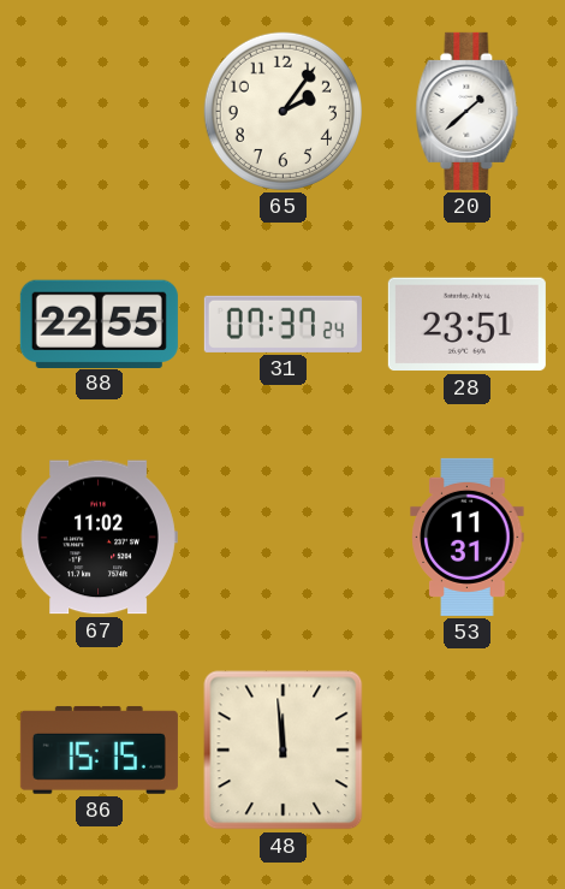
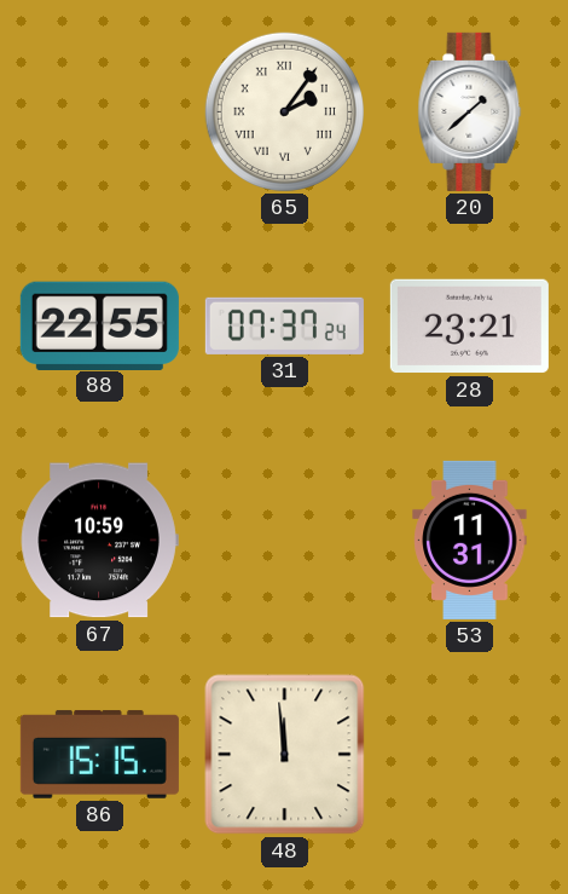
65 numerals: Arabic -> Roman (284, 111)
28: 23:51 -> 23:21 (469, 327)
67: 11:02 -> 10:59 (99, 541)
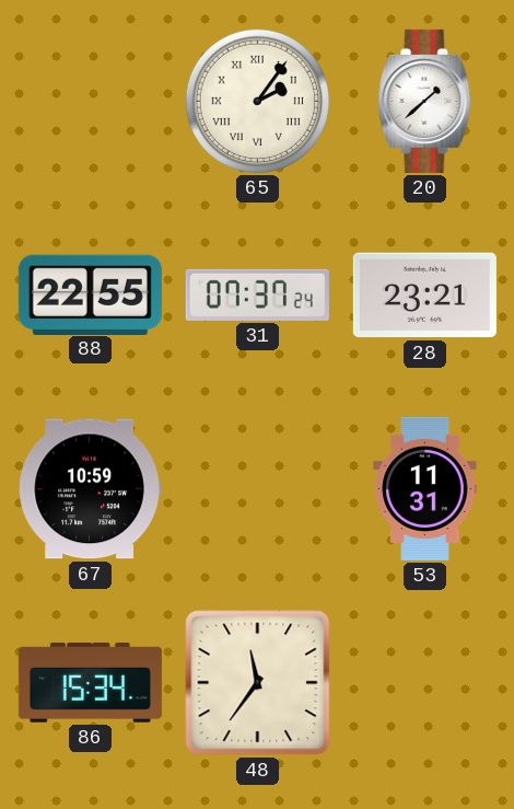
86: 15:15 -> 15:34 (90, 682)
48: 11:59 -> 11:36 (258, 683)
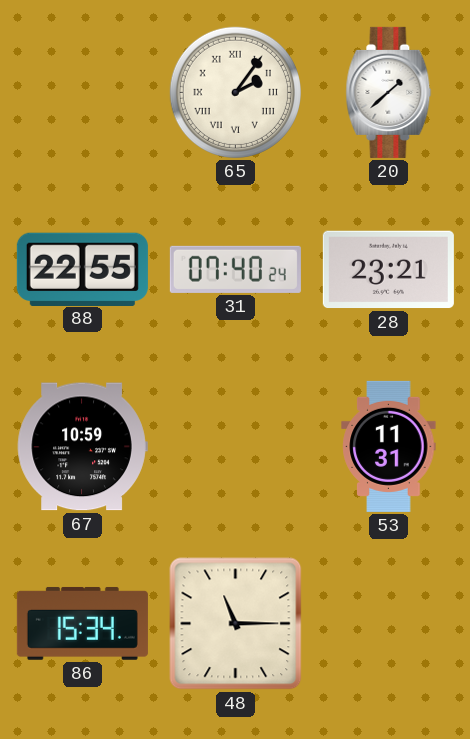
31: 07:37 -> 07:40 (235, 269)
48: 11:36 -> 11:15 (236, 624)
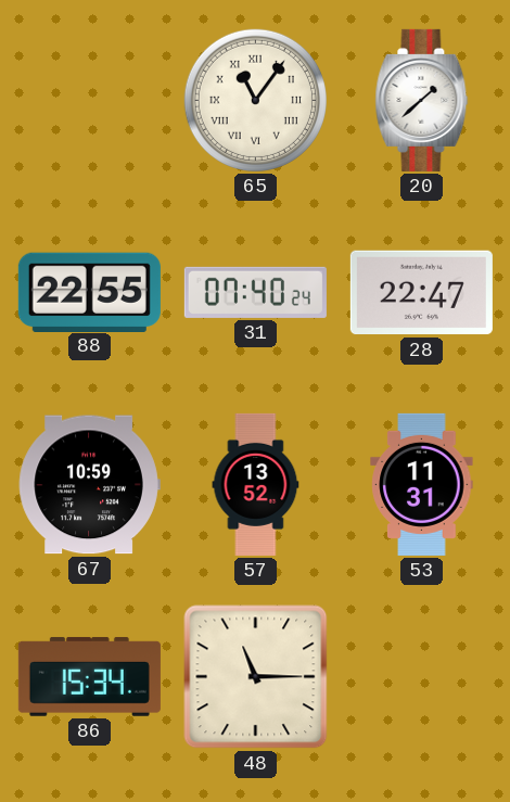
65: 2:06 -> 11:06 (255, 100)
28: 23:21 -> 22:47 (421, 293)
57: none -> 13:52 (256, 484)
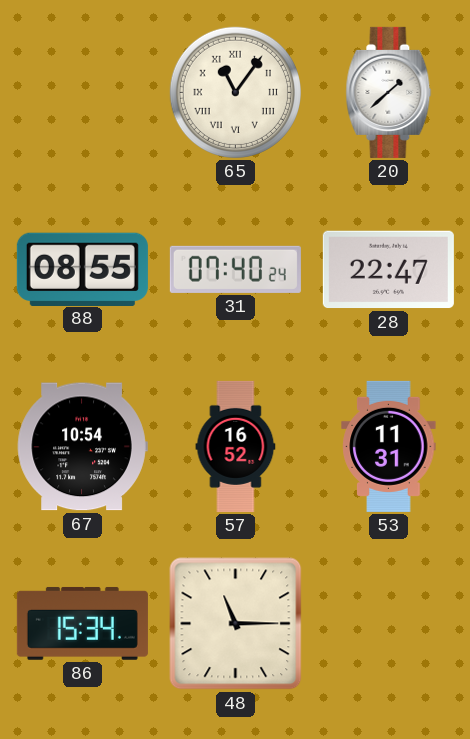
88: 22:55 -> 08:55 (82, 269)
67: 10:59 -> 10:54 (82, 447)
57: 13:52 -> 16:52 (236, 446)
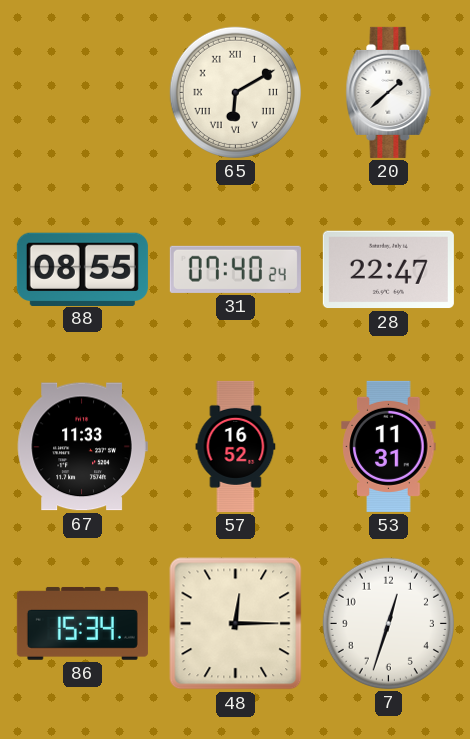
65: 11:06 -> 6:10 (235, 92)
67: 10:54 -> 11:33 (82, 447)
48: 11:15 -> 12:15 (236, 624)
7: none -> 12:33 (388, 623)
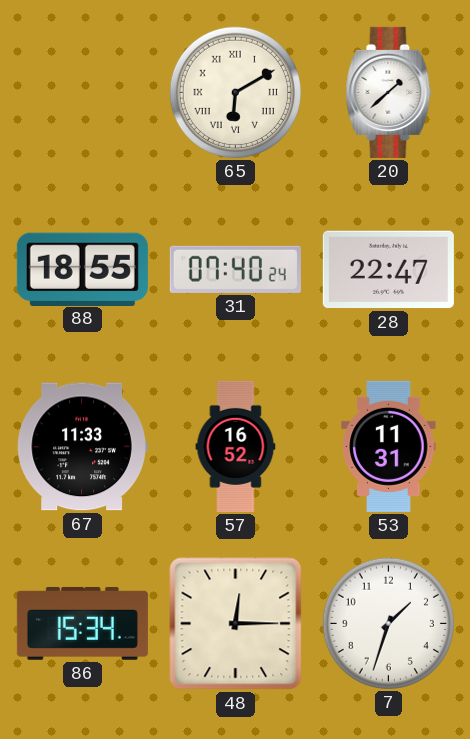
88: 08:55 -> 18:55 (82, 269)
7: 12:33 -> 1:33 (388, 623)
